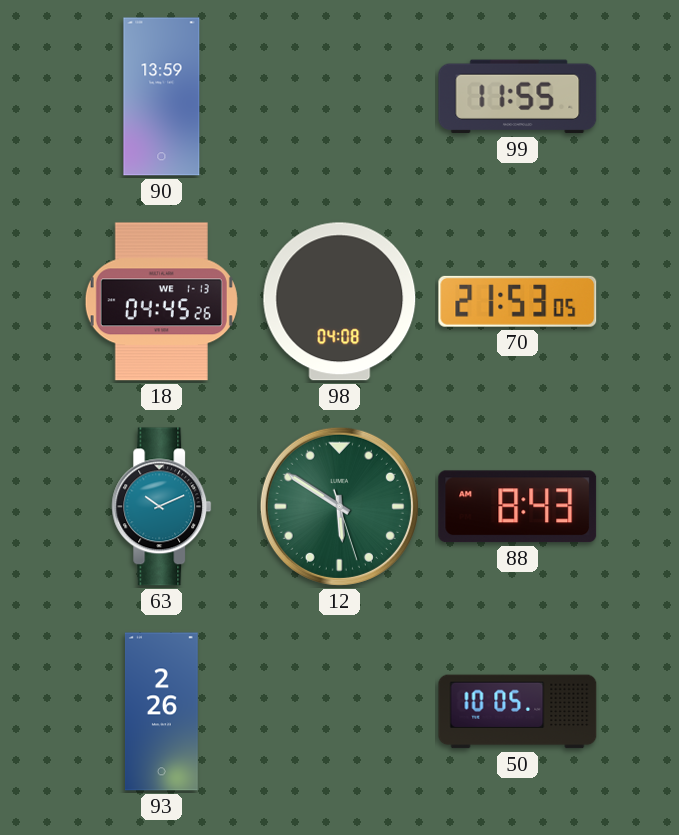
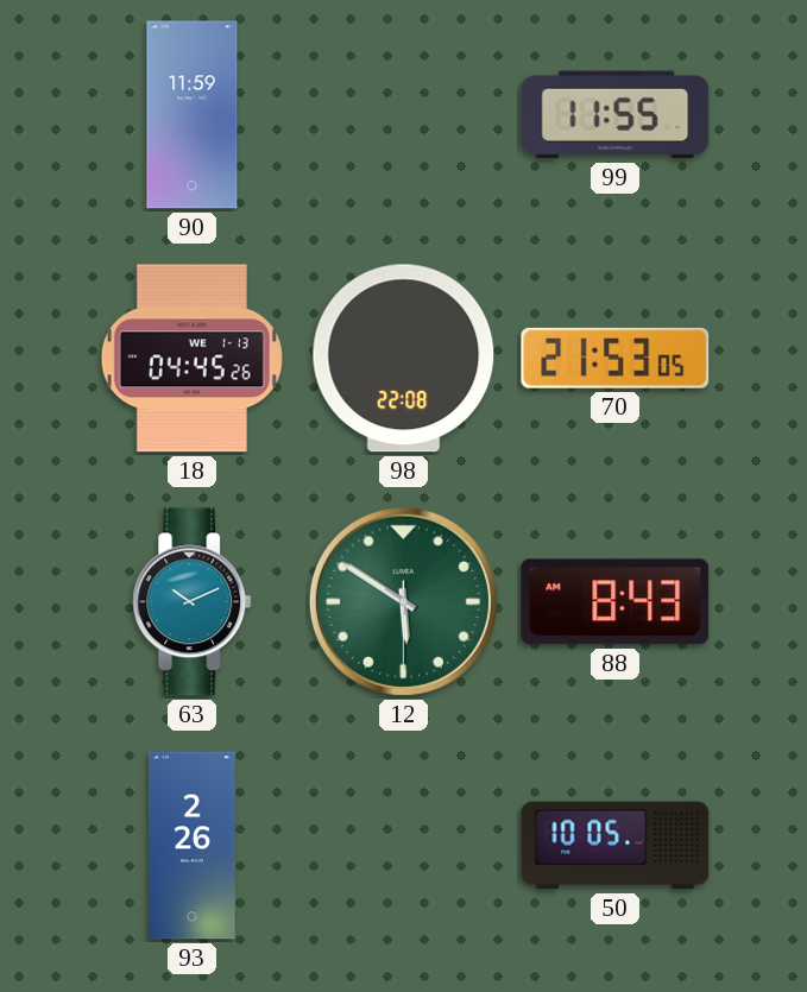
90: 13:59 -> 11:59 (193, 115)
98: 04:08 -> 22:08 (404, 359)
12: 5:50:27 -> 5:50:30 (403, 601)
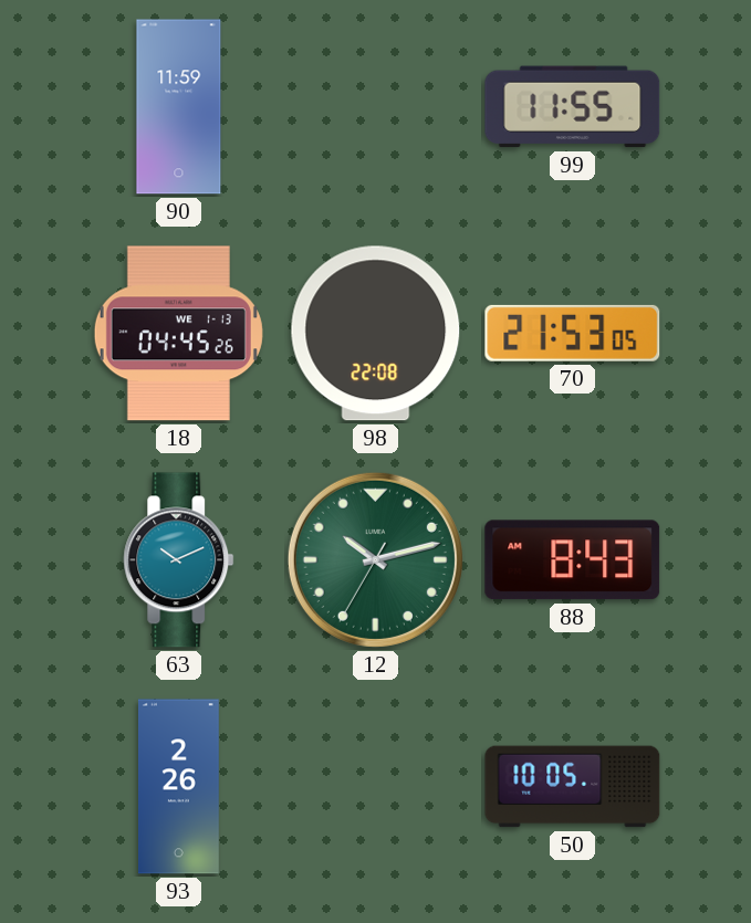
12: 5:50 -> 10:12 (375, 559)
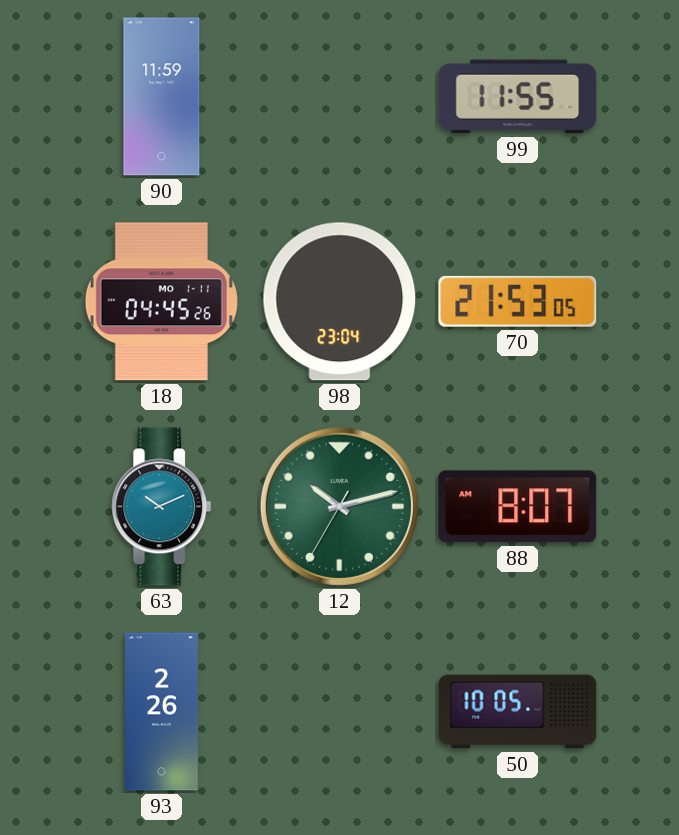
18 date: WE 1-13 -> MO 1-11 (161, 302)
98: 22:08 -> 23:04 (340, 302)
88: 8:43 -> 8:07 (518, 507)
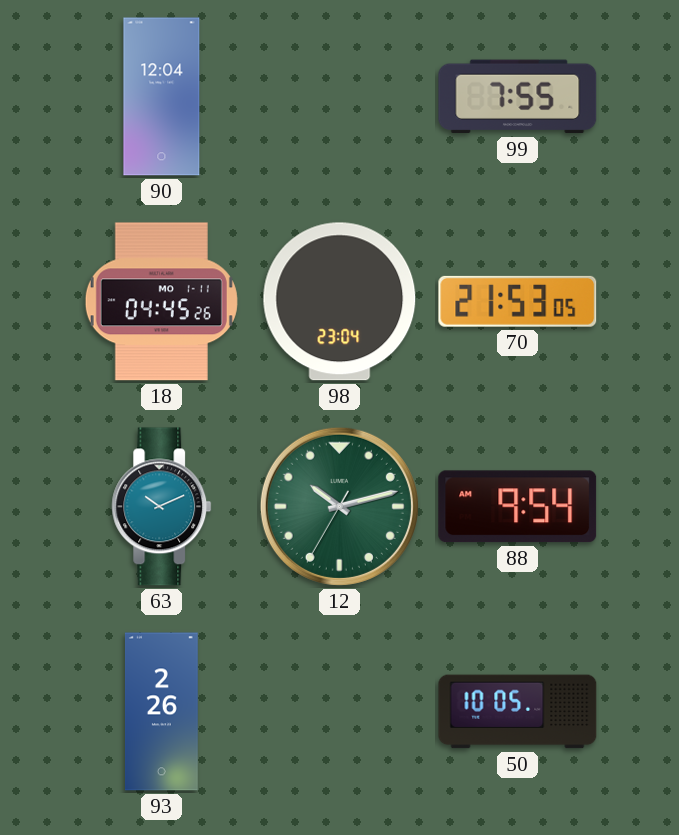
90: 11:59 -> 12:04 (162, 97)
99: 11:55 -> 7:55 (518, 97)
88: 8:07 -> 9:54 (518, 507)
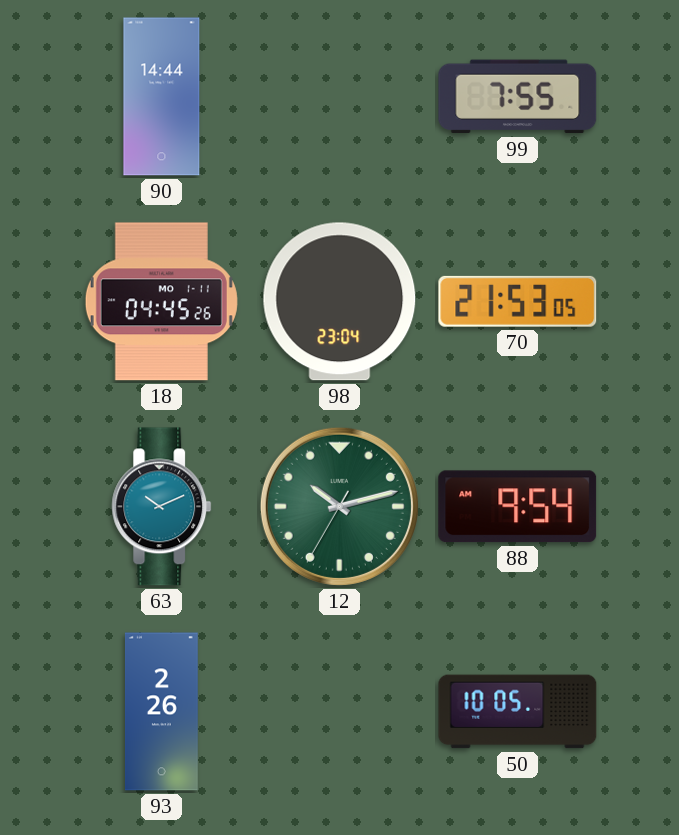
90: 12:04 -> 14:44 (162, 97)
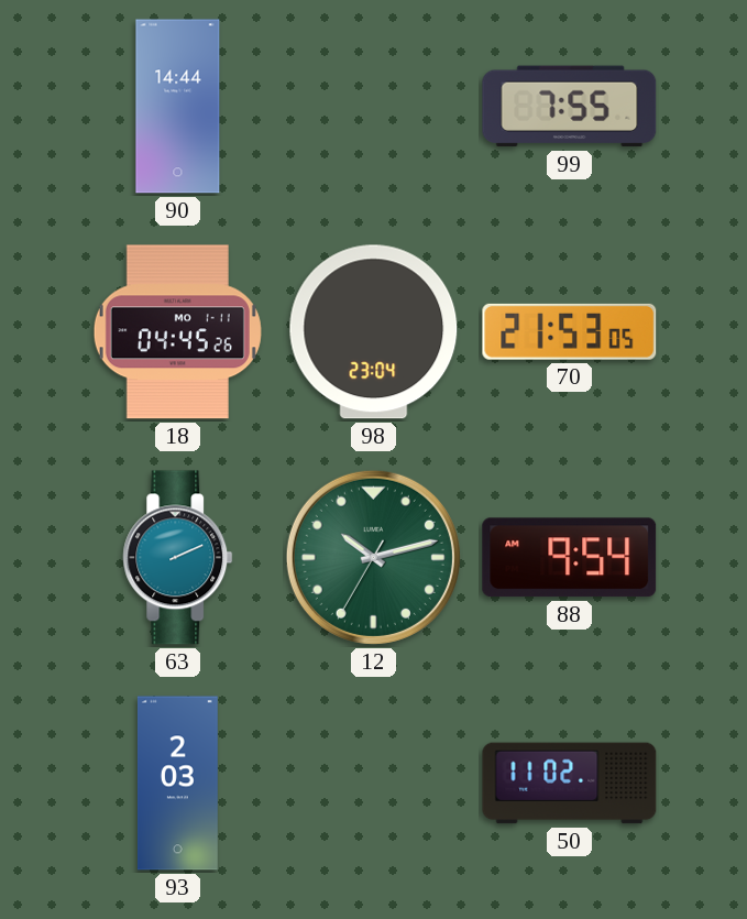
63: 10:11 -> 2:11 (178, 558)
93: 2:26 -> 2:03 (177, 784)
50: 10:05 -> 11:02 (570, 784)
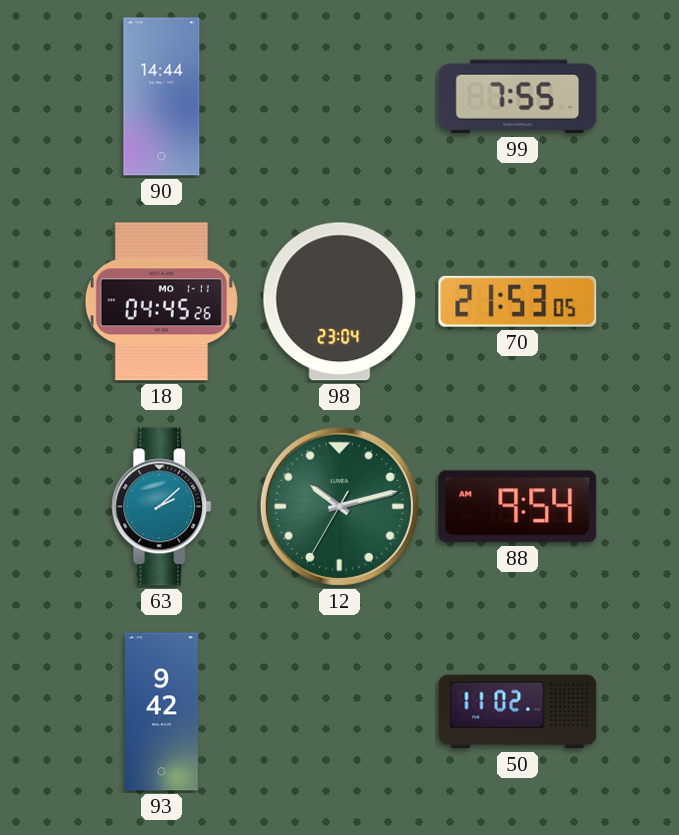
63: 2:11 -> 2:08 (162, 507)
93: 2:03 -> 9:42 (161, 712)
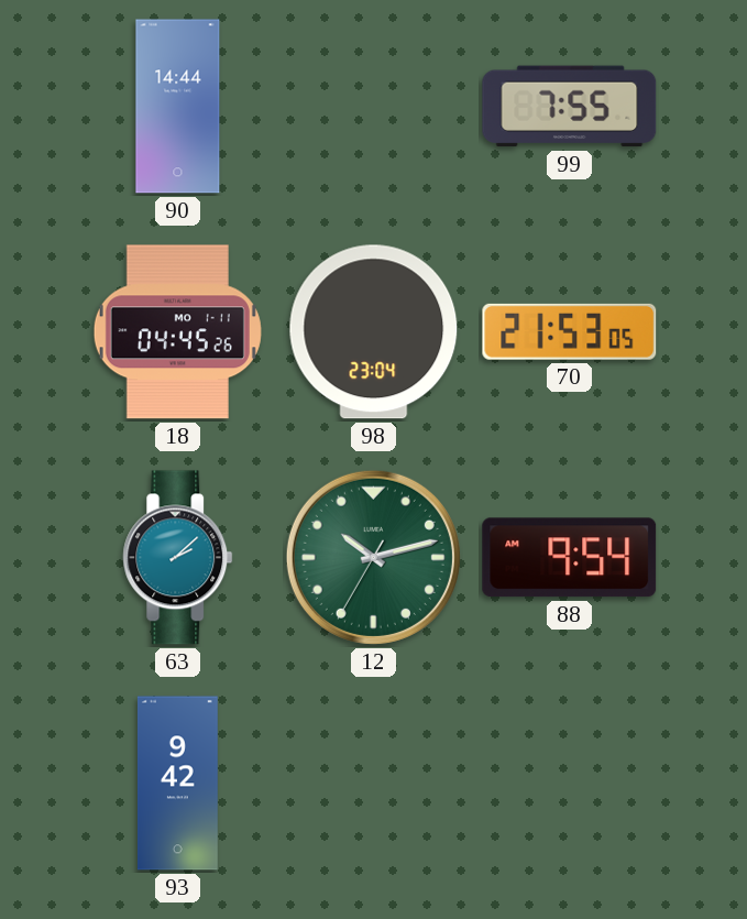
50: 11:02 -> none (518, 712)
